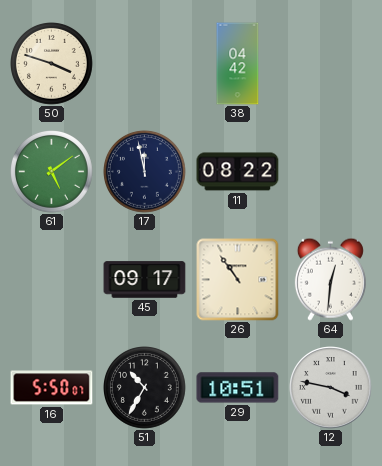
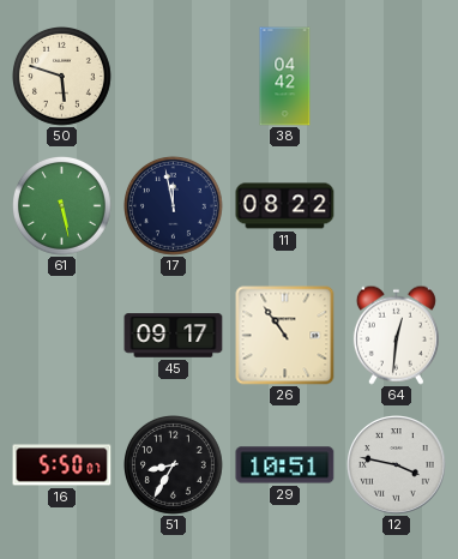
50: 3:48 -> 5:48 (62, 77)
61: 5:09 -> 5:28 (62, 206)
51: 10:35 -> 8:35 (174, 465)
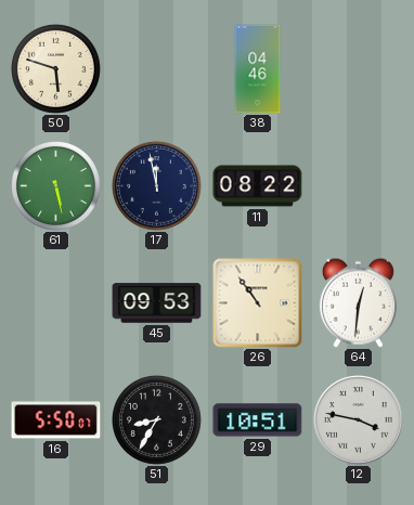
38: 04:42 -> 04:46 (258, 69)
45: 09:17 -> 09:53 (157, 303)
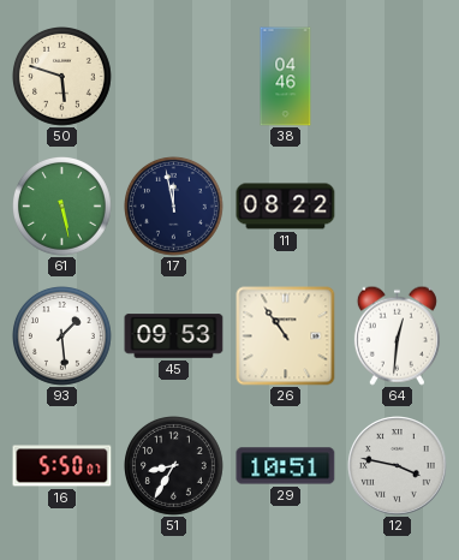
93: none -> 1:29 (62, 336)
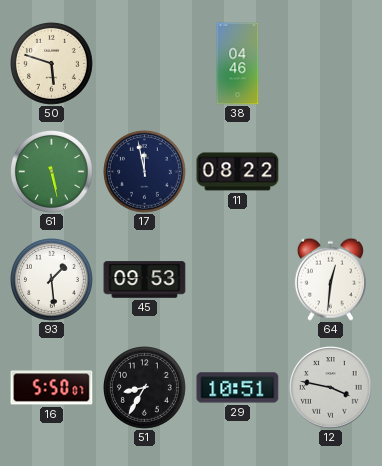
26: 10:54 -> none (286, 336)
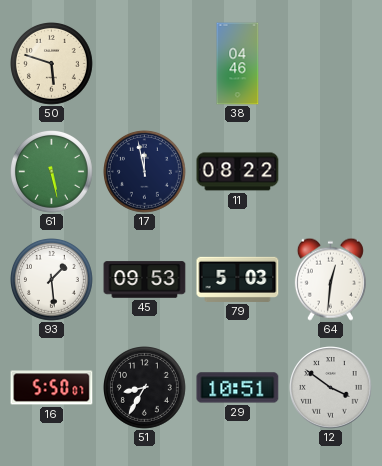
79: none -> 5:03 (238, 279)
12: 3:47 -> 3:51 (331, 388)
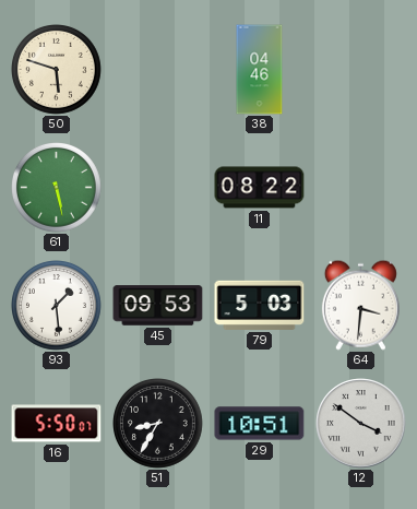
17: 11:58 -> none (145, 172)
64: 12:31 -> 3:31 (360, 305)
